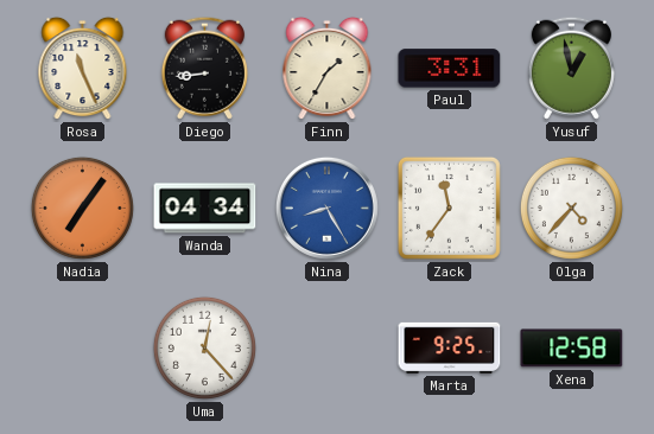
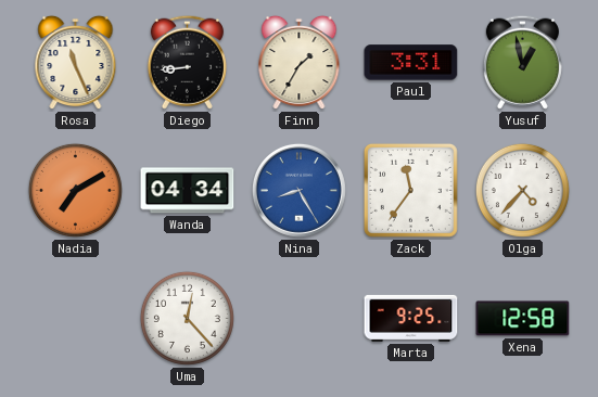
Nadia: 7:06 -> 7:10 (75, 190)
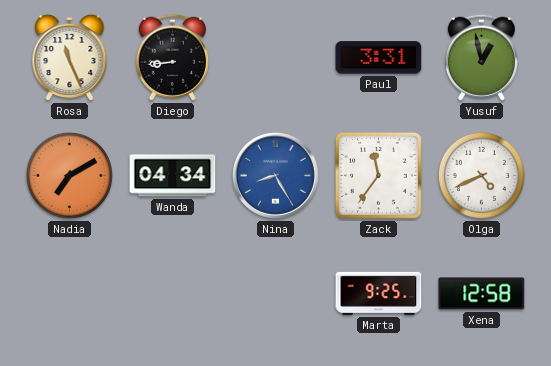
Finn: 1:35 -> none (300, 63)
Olga: 4:37 -> 4:41 (481, 175)
Uma: 12:23 -> none (187, 318)
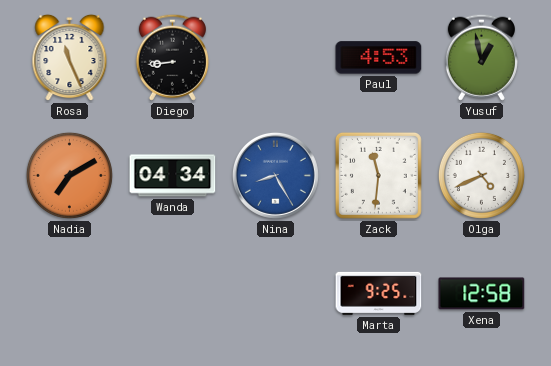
Paul: 3:31 -> 4:53 (379, 58)
Zack: 11:36 -> 11:31 (378, 175)
